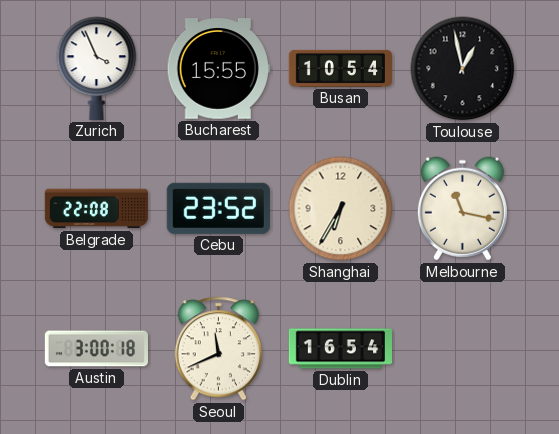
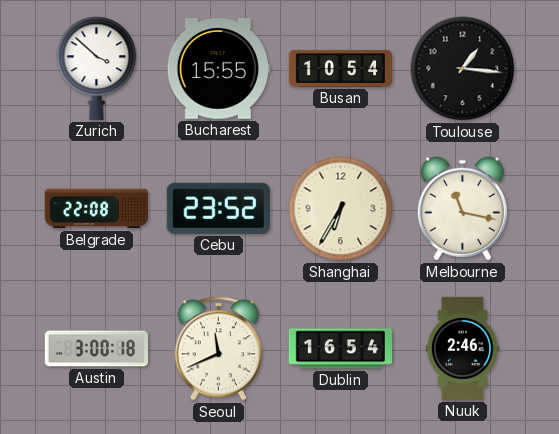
Zurich: 3:56 -> 3:52 (97, 68)
Toulouse: 12:58 -> 1:16 (463, 69)
Nuuk: none -> 2:46 (462, 348)
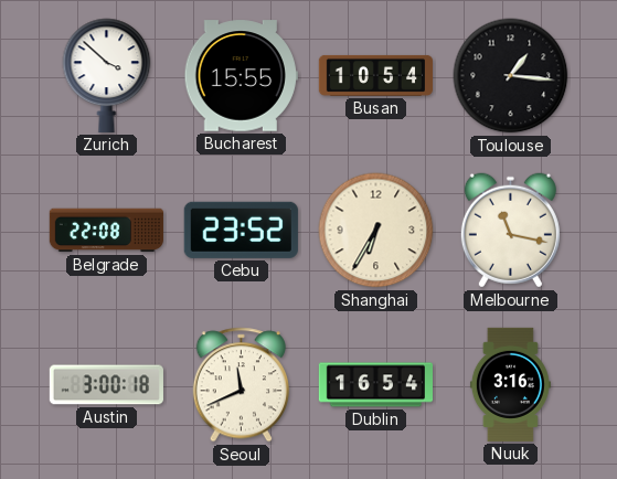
Nuuk: 2:46 -> 3:16 (510, 384)
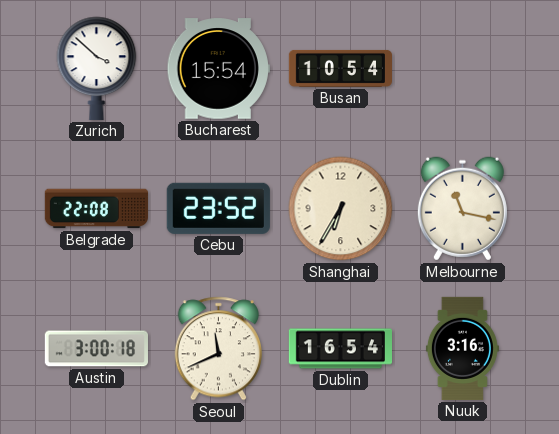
Bucharest: 15:55 -> 15:54 (218, 69)
Toulouse: 1:16 -> none (511, 76)
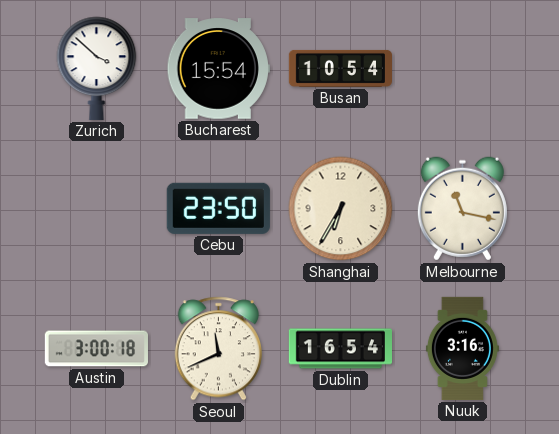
Belgrade: 22:08 -> none (96, 209)
Cebu: 23:52 -> 23:50 (218, 208)
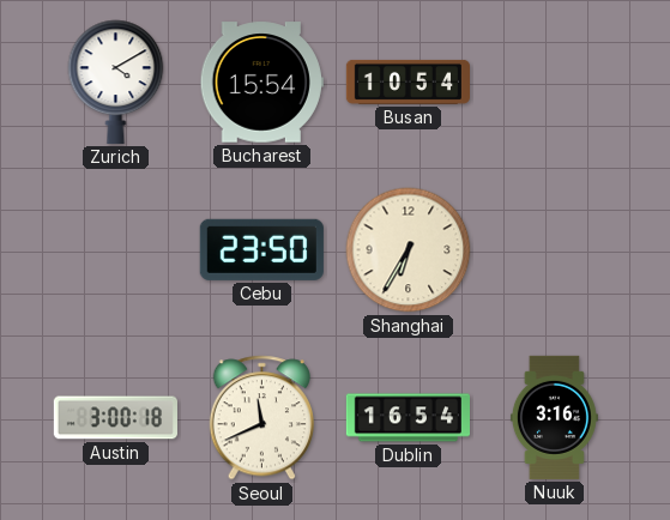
Zurich: 3:52 -> 4:10 (116, 81)
Melbourne: 11:17 -> none (462, 209)
